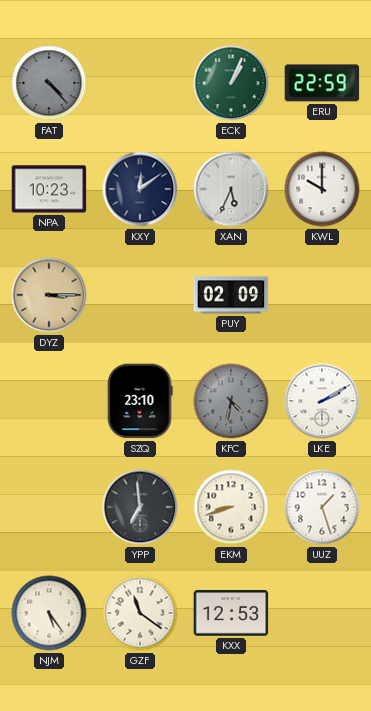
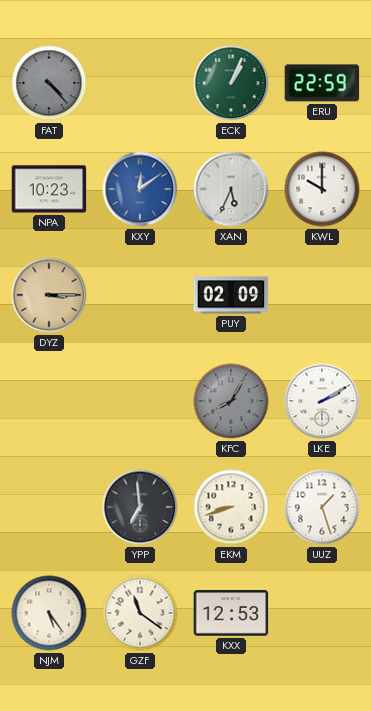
KXY dial: navy -> blue (140, 189)
SZQ: 23:10 -> none (140, 401)
KFC: 4:32 -> 8:05 (231, 401)
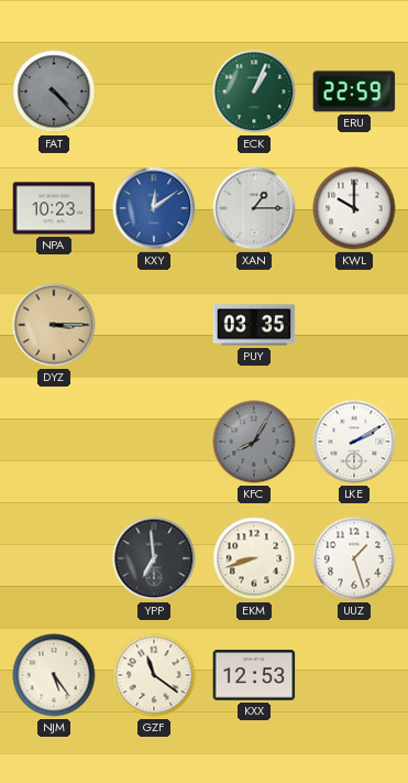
XAN: 5:34 -> 1:15 (254, 208)
PUY: 02:09 -> 03:35 (254, 325)
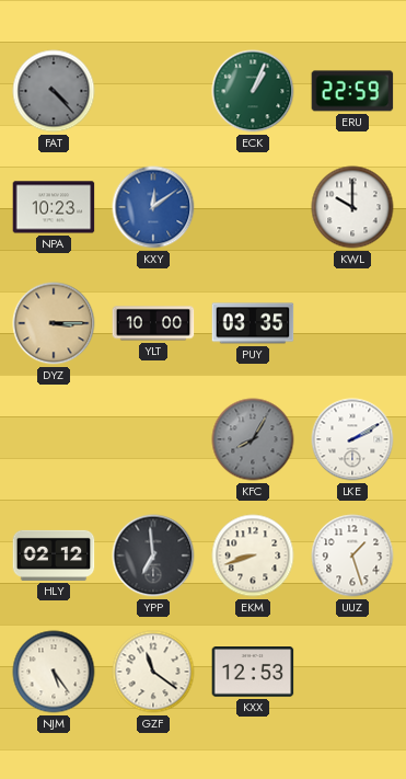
XAN: 1:15 -> none (254, 208)
YLT: none -> 10:00 (153, 323)
HLY: none -> 02:12 (54, 555)
